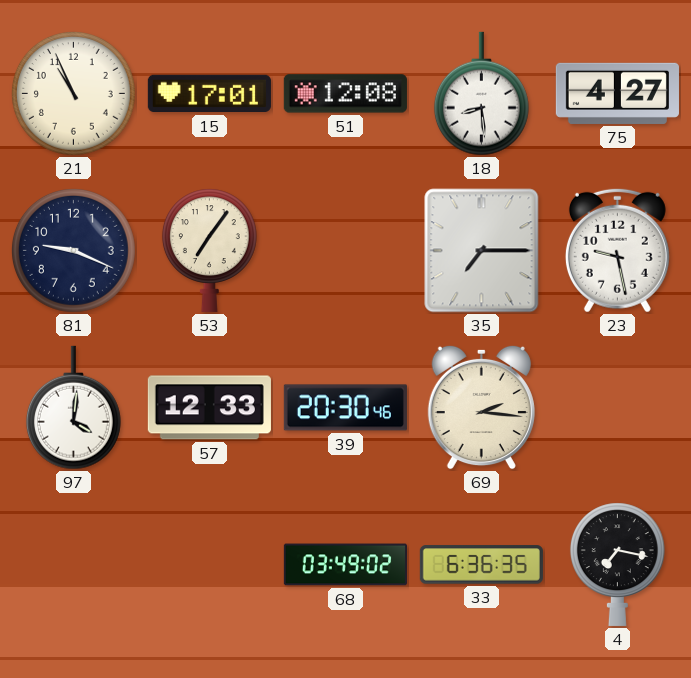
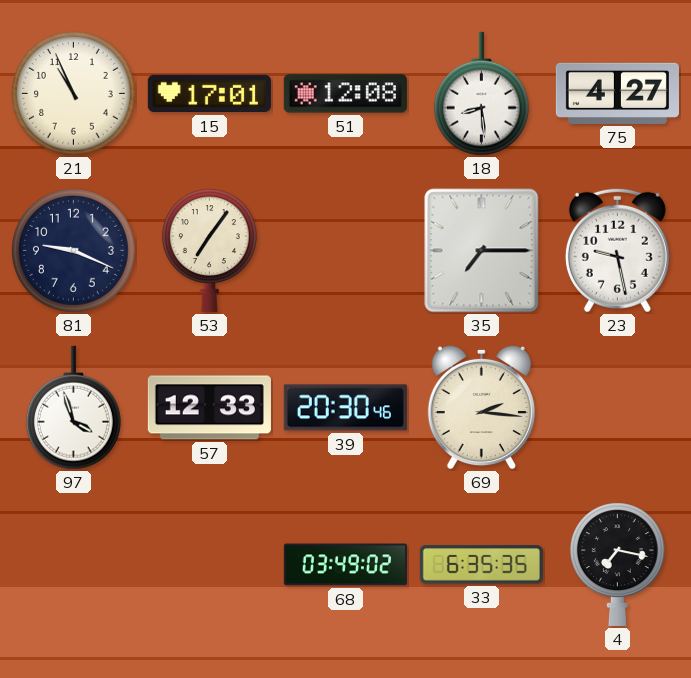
97: 4:01 -> 3:57 (73, 408)
33: 6:36 -> 6:35 (481, 565)
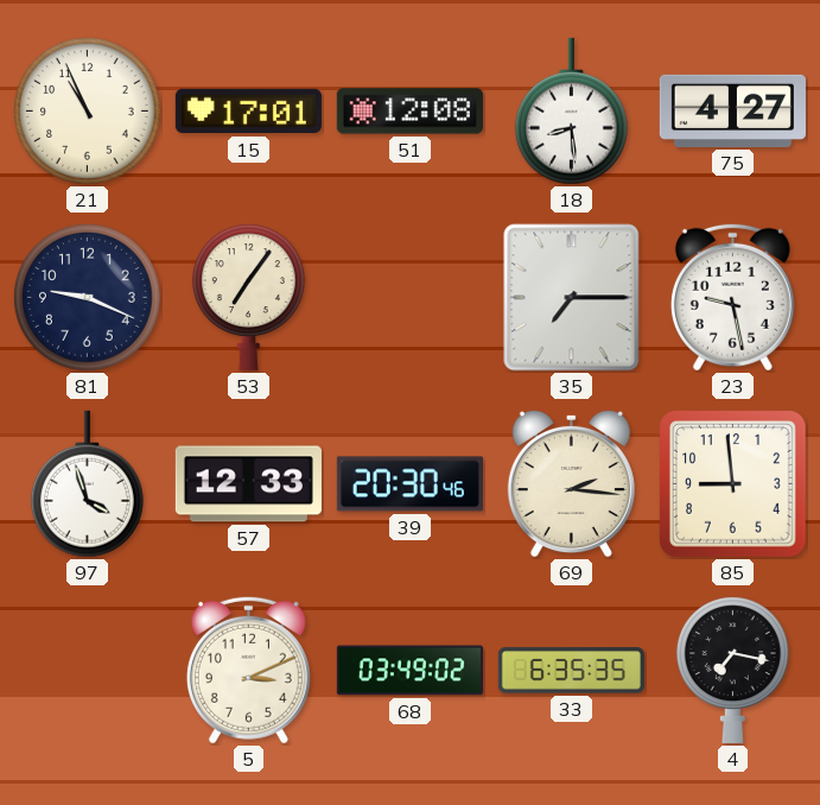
85: none -> 8:59 (733, 484)
5: none -> 3:11 (248, 670)
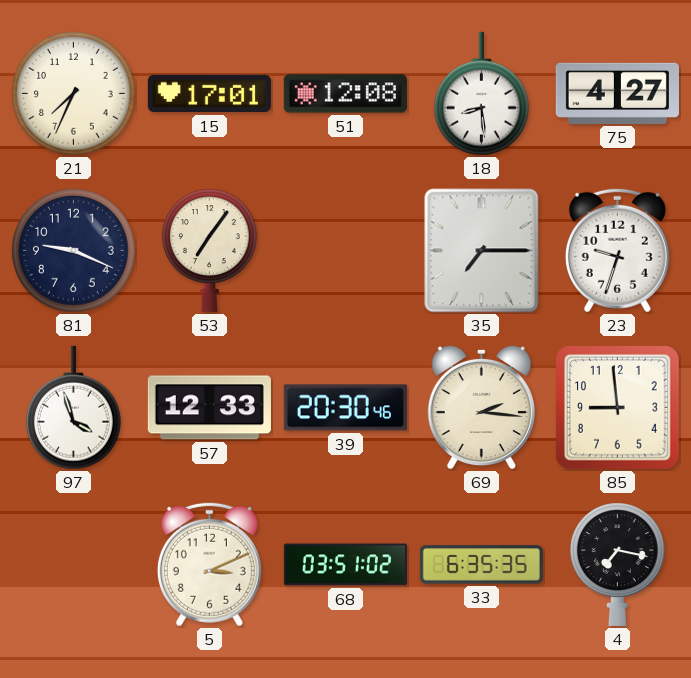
21: 10:56 -> 7:34 (73, 93)
23: 9:28 -> 9:33 (617, 250)
68: 03:49 -> 03:51 (345, 565)
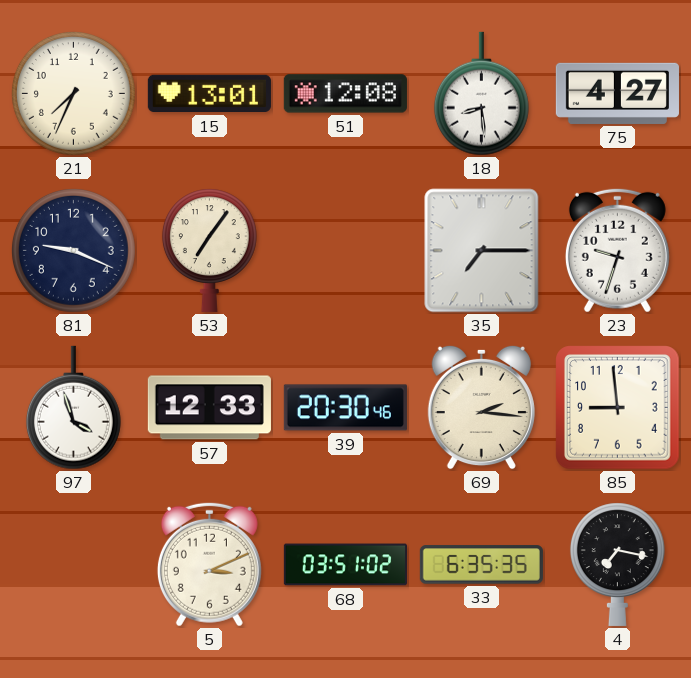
15: 17:01 -> 13:01 (209, 94)
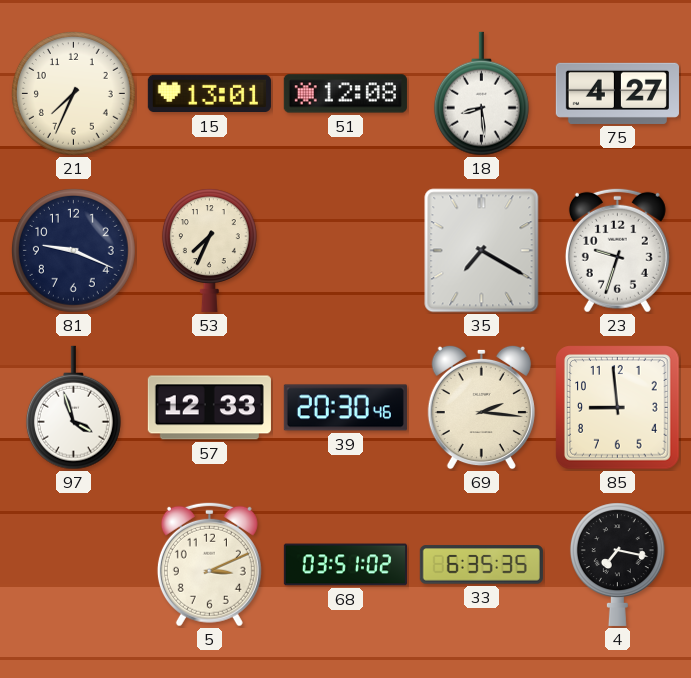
53: 7:06 -> 7:34 (209, 250)
35: 7:15 -> 7:20 (482, 251)
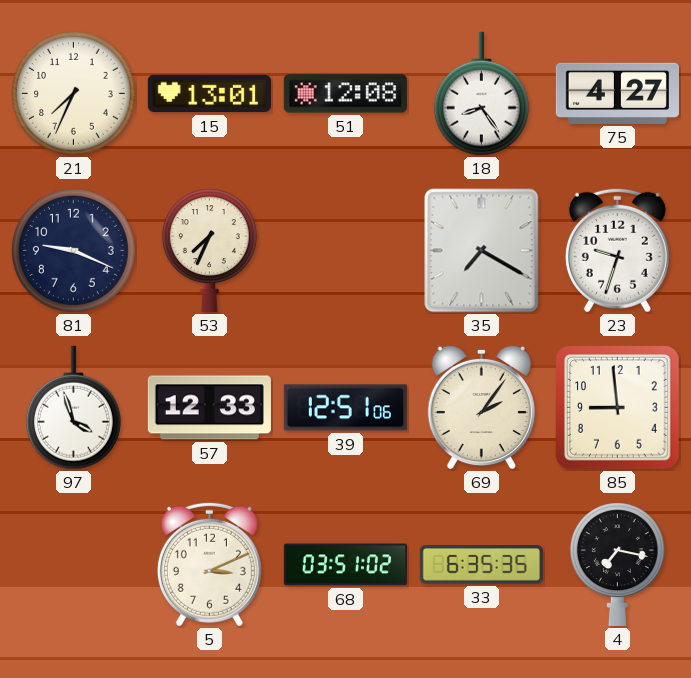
18: 8:29 -> 8:24 (481, 94)
39: 20:30 -> 12:51 (345, 408)
69: 2:16 -> 2:06 (481, 407)
